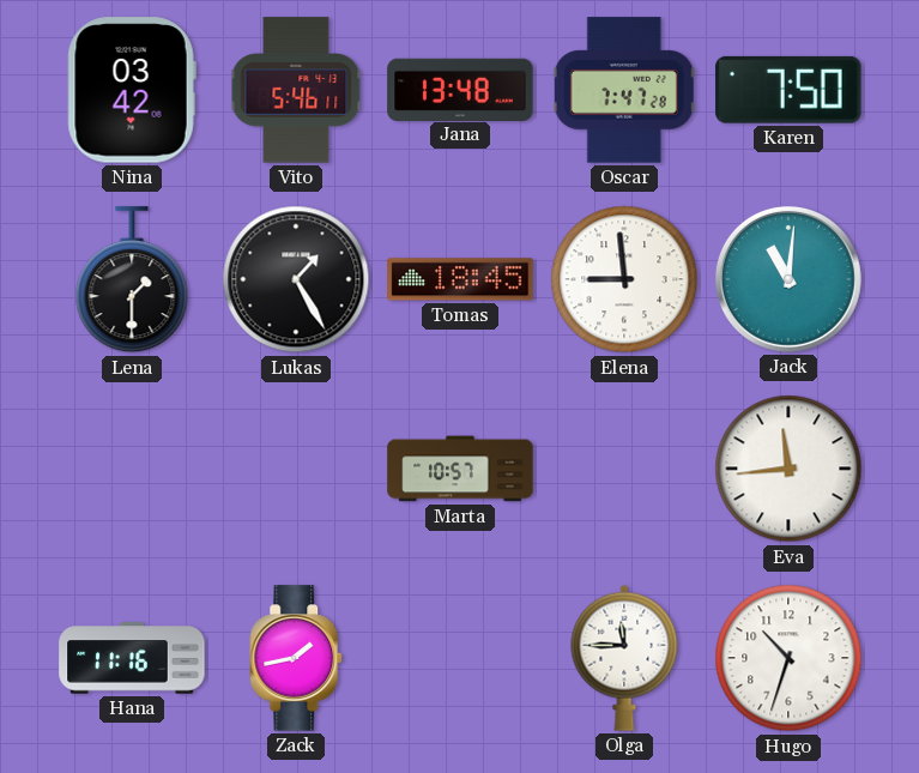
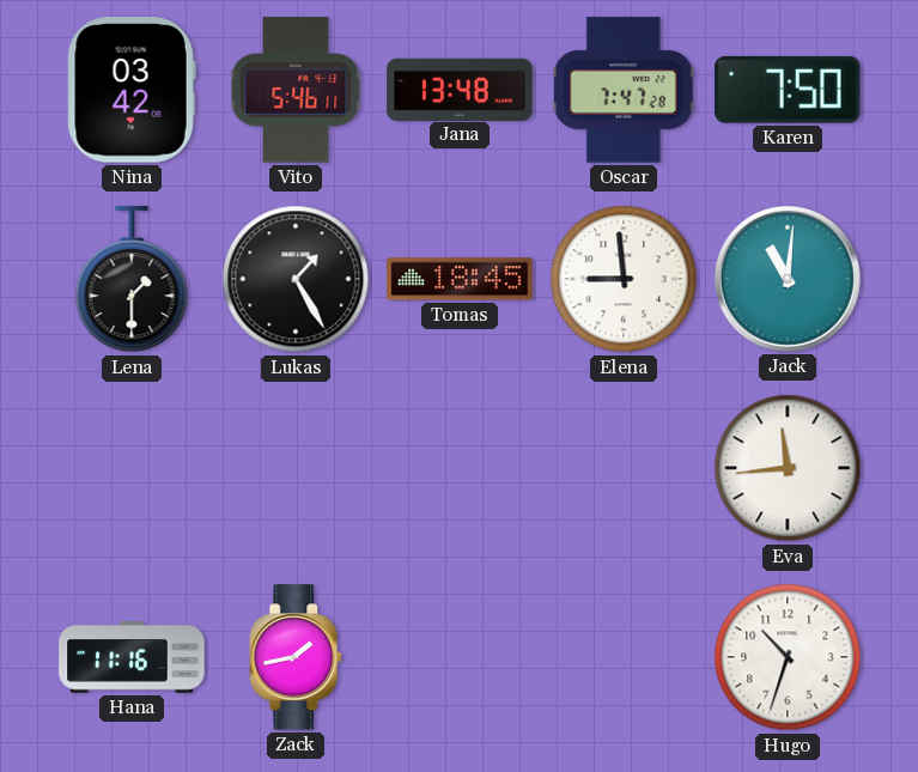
Marta: 10:57 -> none (460, 469)
Olga: 11:45 -> none (624, 658)
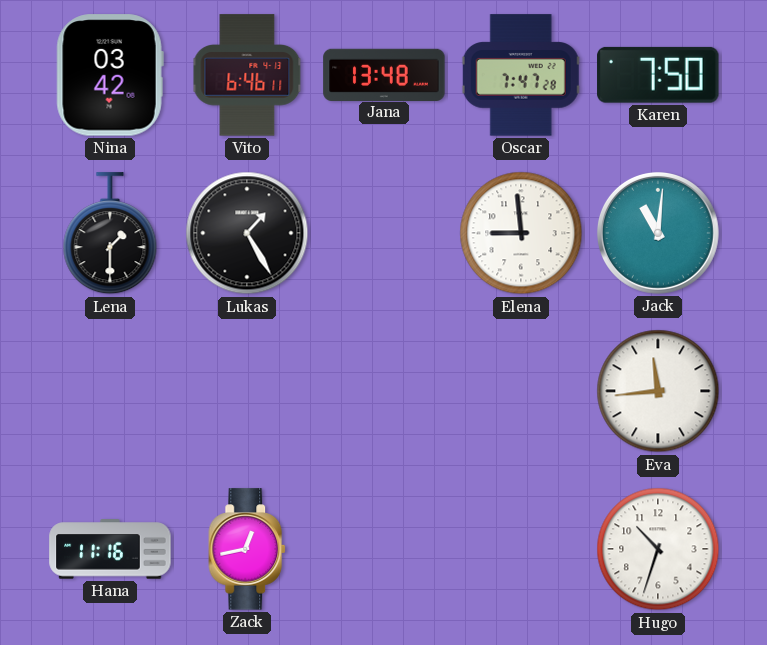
Vito: 5:46 -> 6:46 (247, 75)
Tomas: 18:45 -> none (460, 279)
Zack: 1:43 -> 12:43 (248, 549)
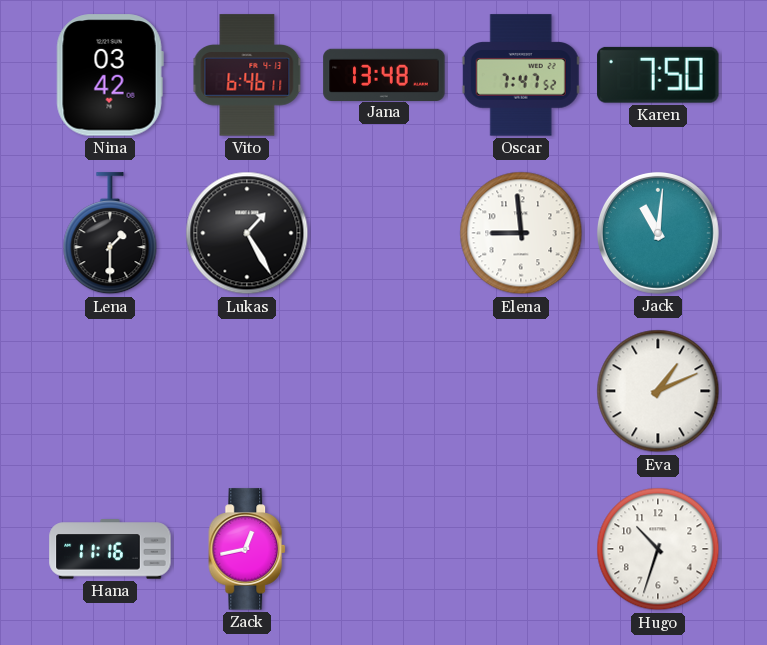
Oscar: 7:47:28 -> 7:47:52 (521, 75)
Eva: 11:44 -> 1:11 (658, 391)
